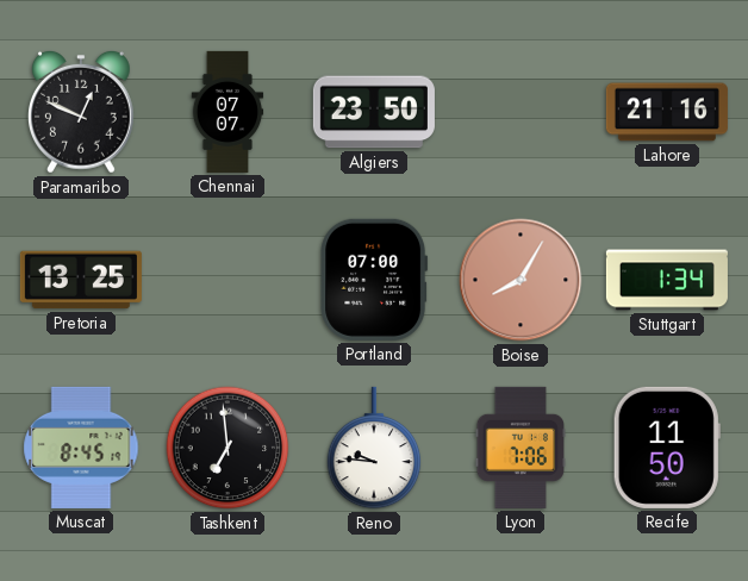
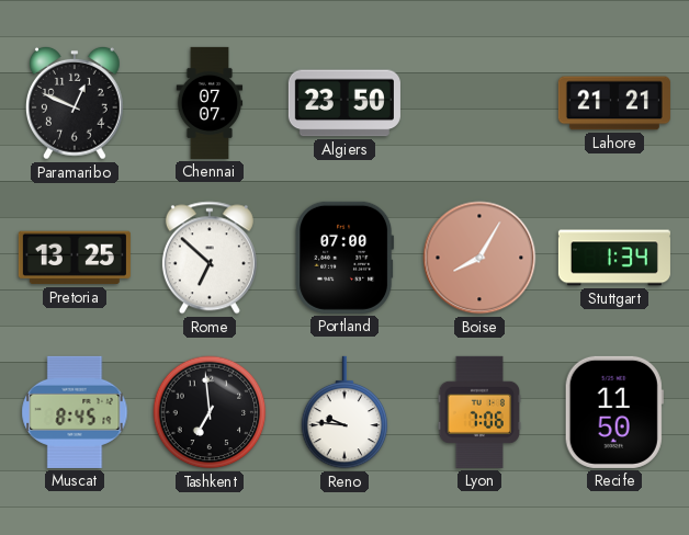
Lahore: 21:16 -> 21:21 (614, 103)
Rome: none -> 6:52 (210, 258)
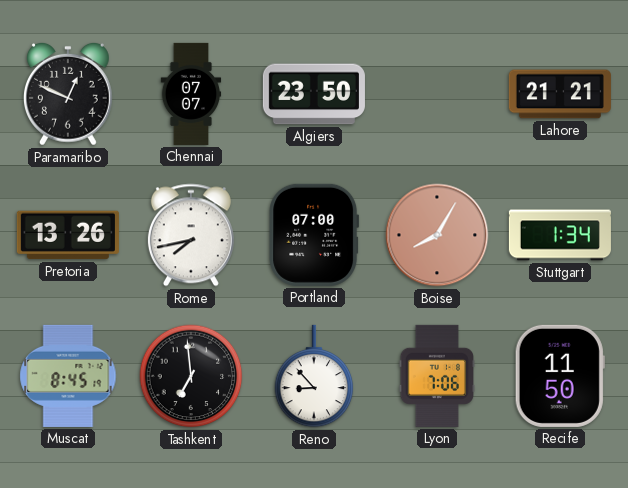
Pretoria: 13:25 -> 13:26 (68, 235)
Rome: 6:52 -> 7:43 (191, 235)
Reno: 9:46 -> 8:53 (314, 376)
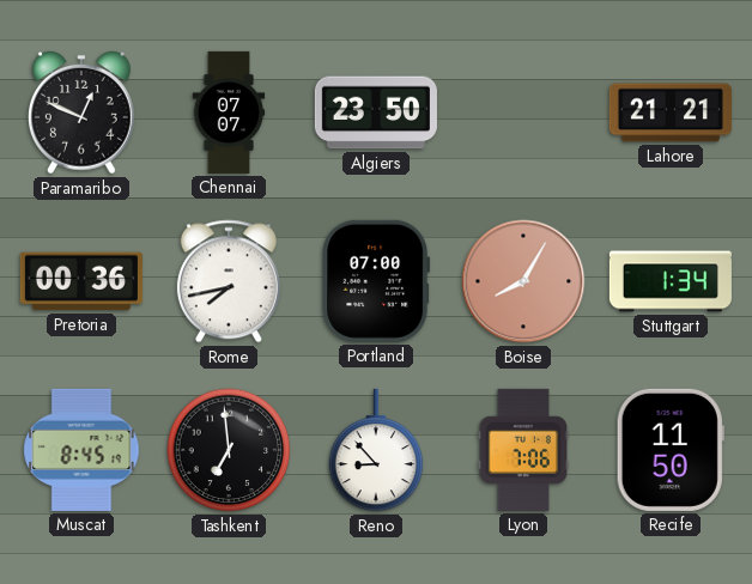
Pretoria: 13:26 -> 00:36 (81, 281)
